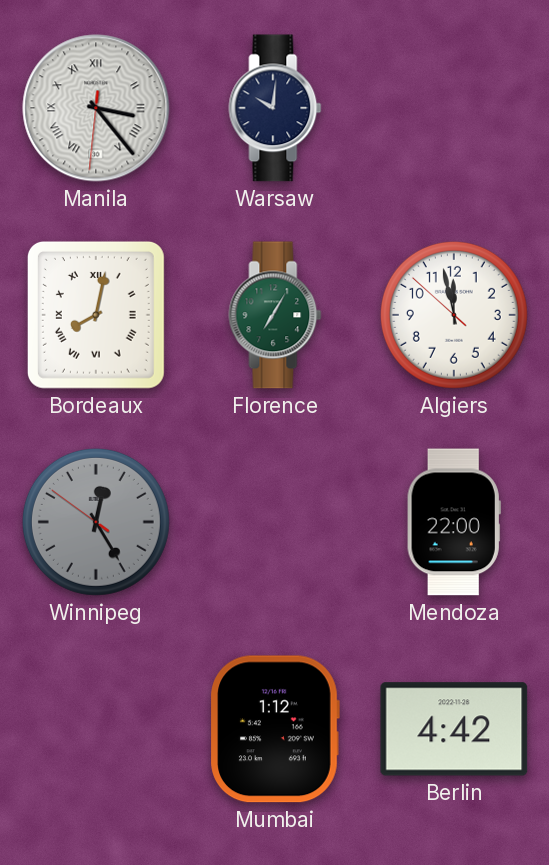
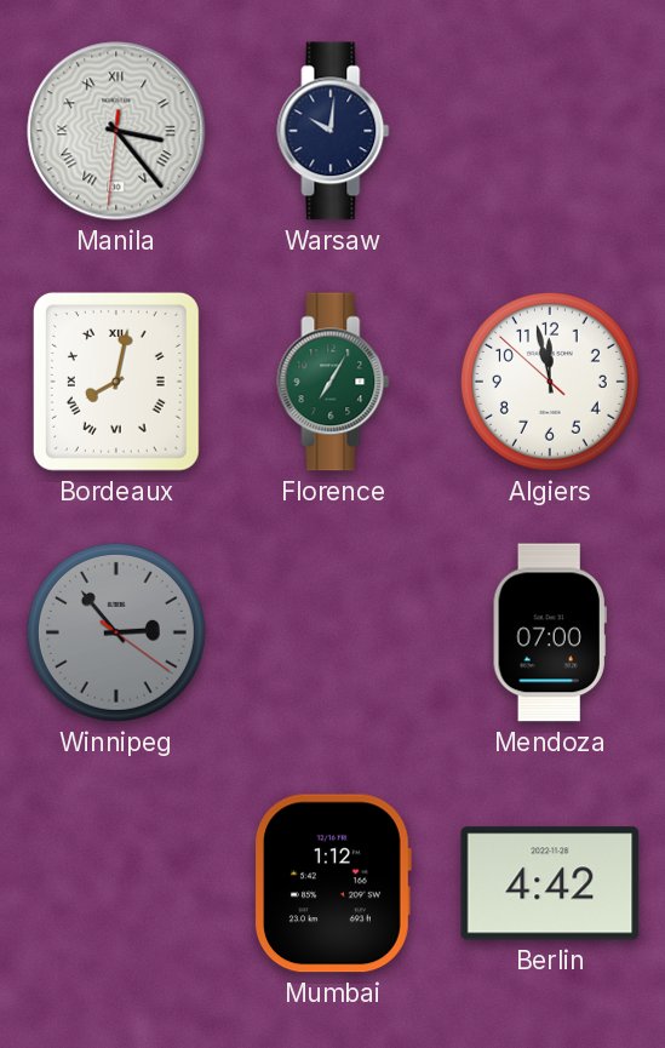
Winnipeg: 12:24 -> 2:53 (116, 632)
Mendoza: 22:00 -> 07:00 (550, 632)
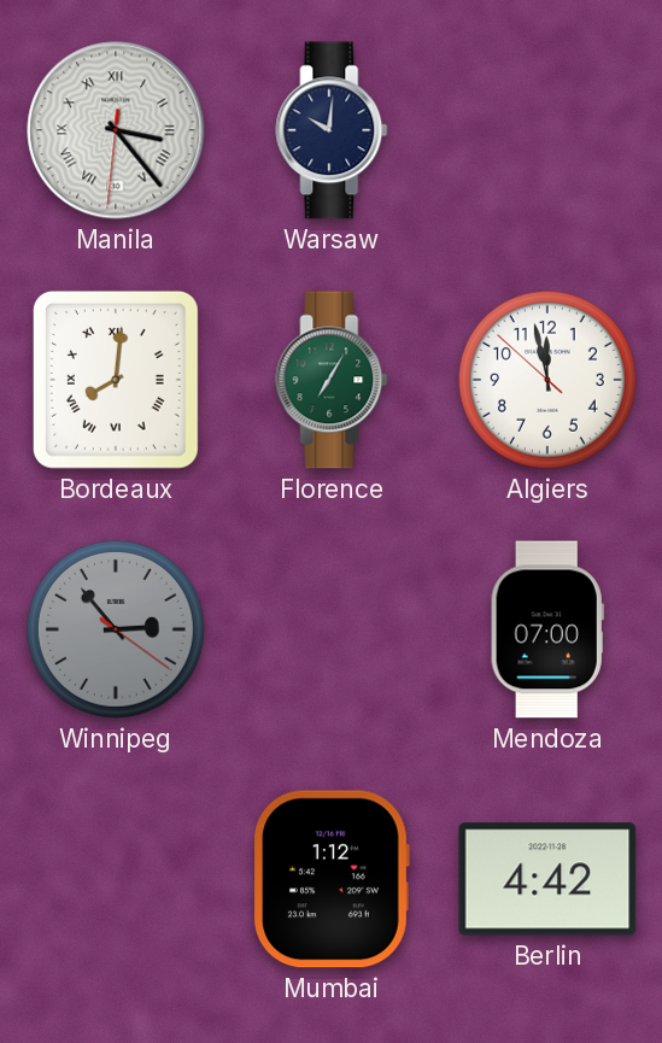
Bordeaux: 8:02 -> 8:01 (116, 380)
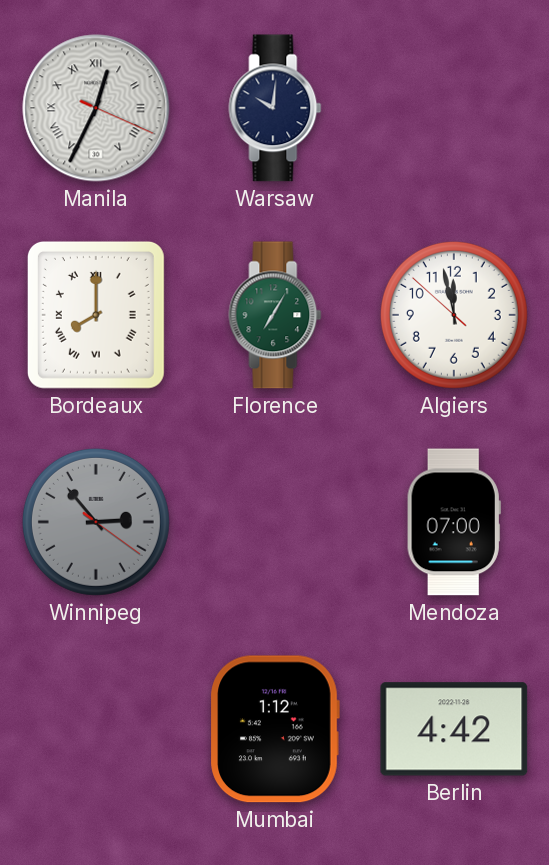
Manila: 3:23 -> 12:34 (96, 108)
Bordeaux: 8:01 -> 8:00 (96, 315)
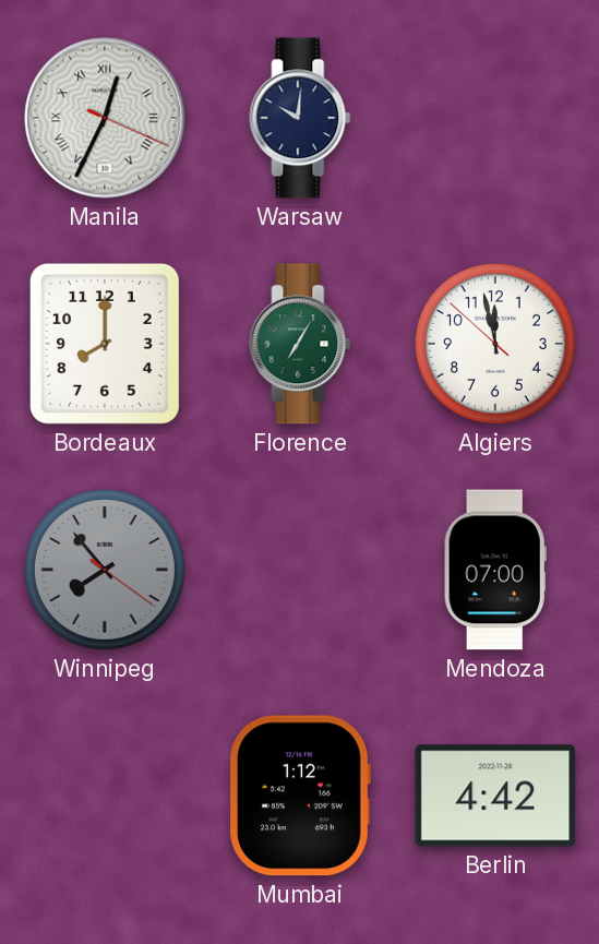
Bordeaux numerals: Roman -> Arabic (105, 344)
Winnipeg: 2:53 -> 7:53 (105, 570)
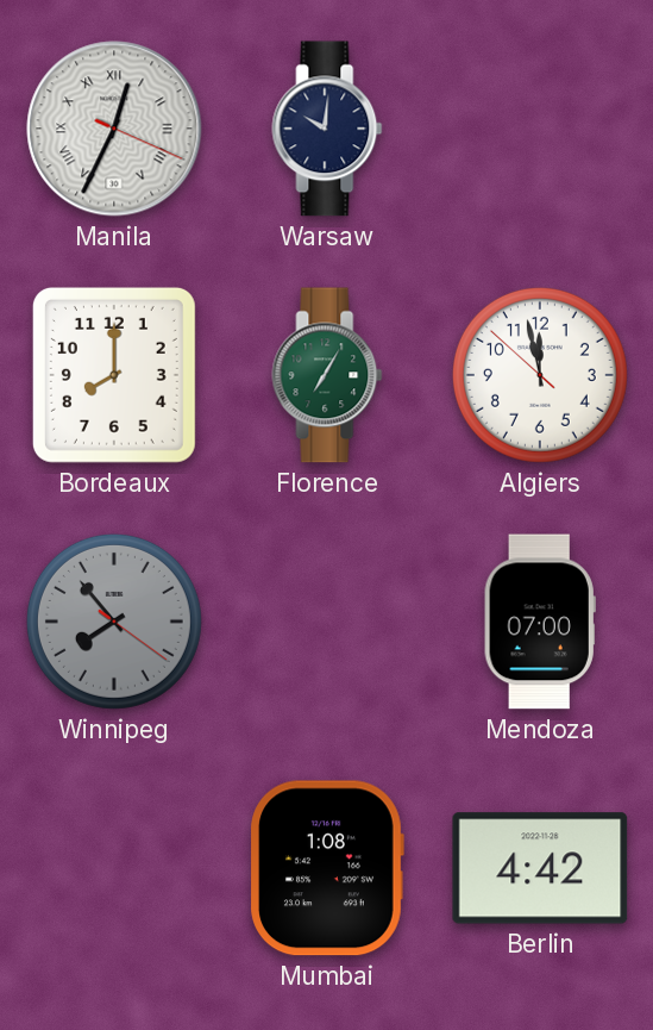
Mumbai: 1:12 -> 1:08 (327, 868)
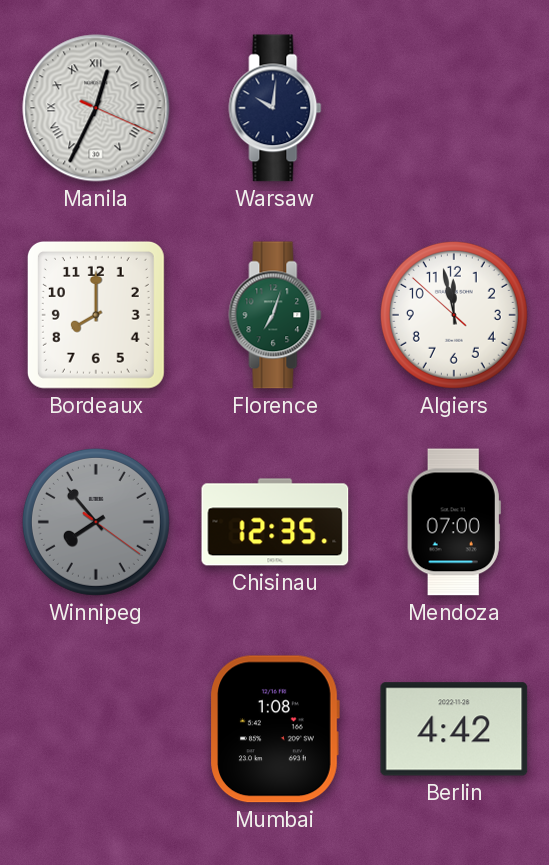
Florence: 7:05 -> 7:03 (275, 315)
Chisinau: none -> 12:35 (275, 522)
